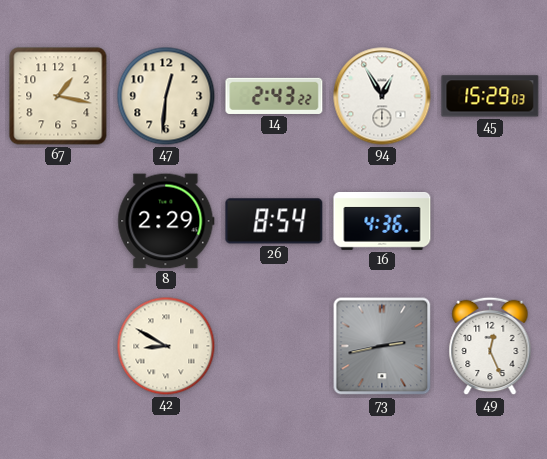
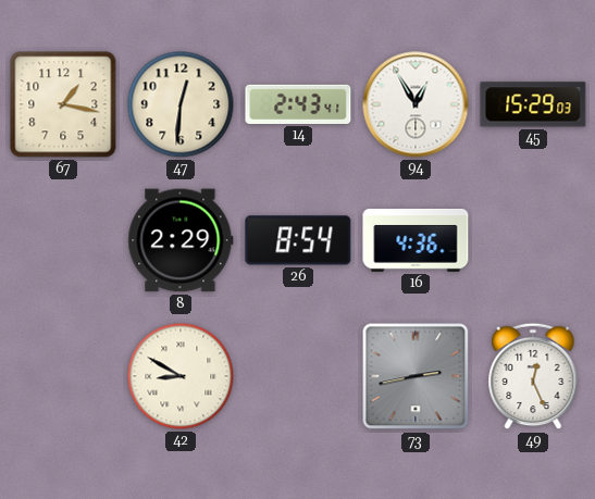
14: 2:43:22 -> 2:43:41 (298, 104)
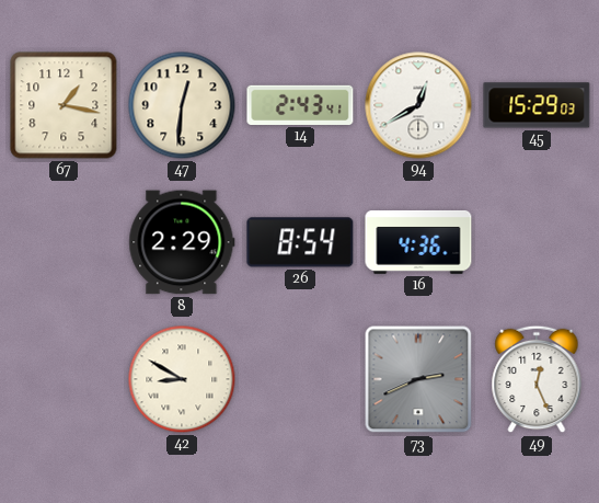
94: 12:55 -> 12:40 (418, 105)
73: 2:43 -> 2:41 (418, 379)
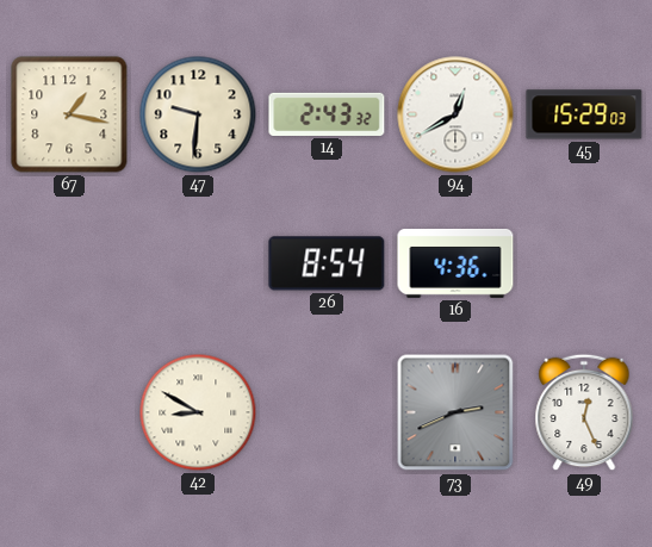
47: 12:31 -> 9:31 (198, 114)
14: 2:43:41 -> 2:43:32 (327, 114)
8: 2:29 -> none (182, 242)
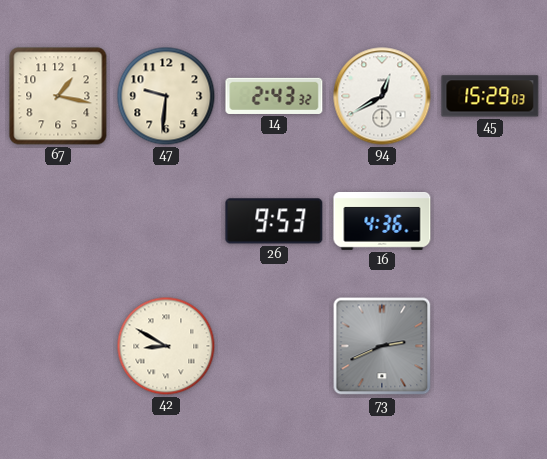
26: 8:54 -> 9:53 (274, 221)
49: 12:26 -> none (584, 412)
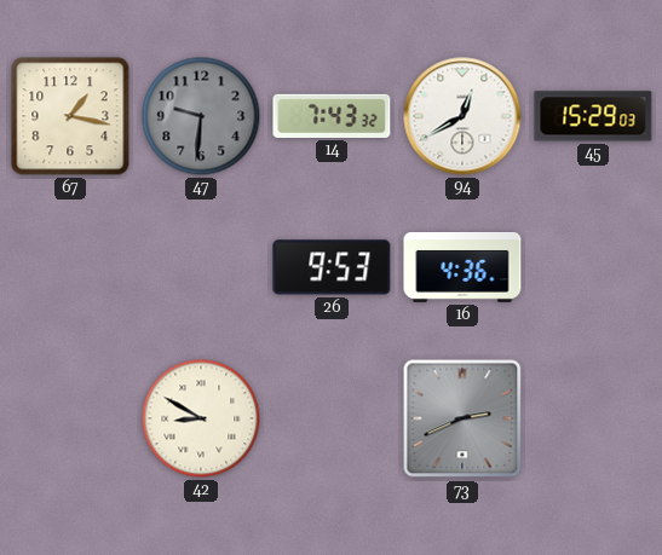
47 dial: cream -> grey (201, 116)
14: 2:43 -> 7:43 (332, 116)
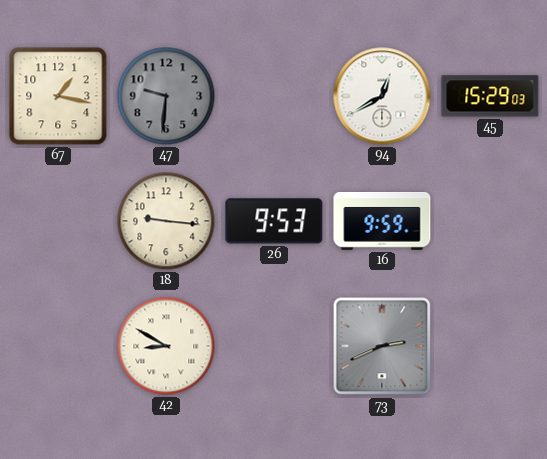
14: 7:43 -> none (332, 116)
18: none -> 9:16 (166, 221)
16: 4:36 -> 9:59 (382, 221)
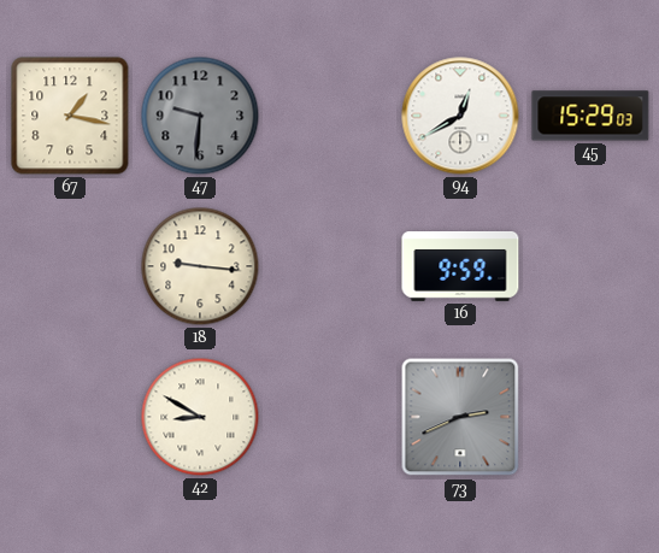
26: 9:53 -> none (274, 221)
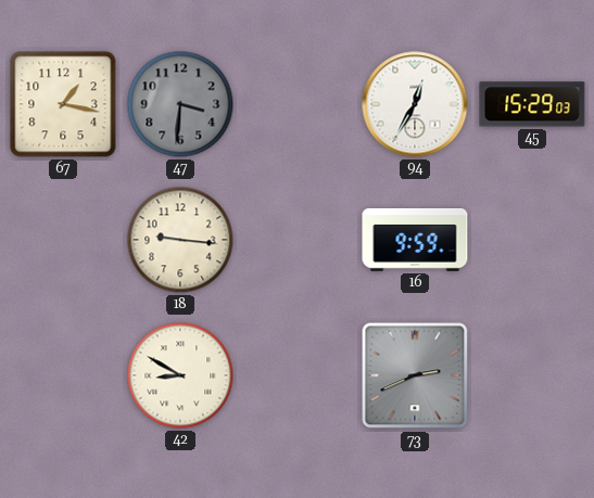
47: 9:31 -> 3:31 (180, 104)
94: 12:40 -> 12:35 (415, 104)
